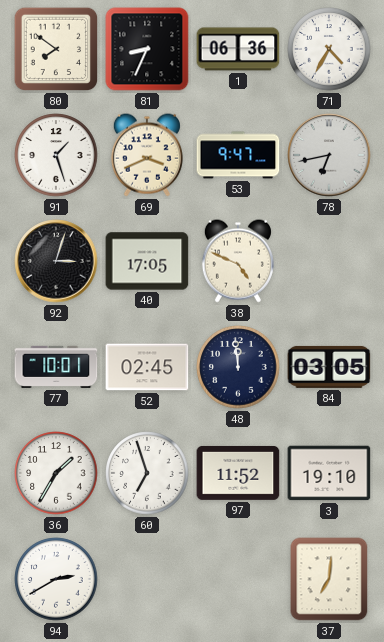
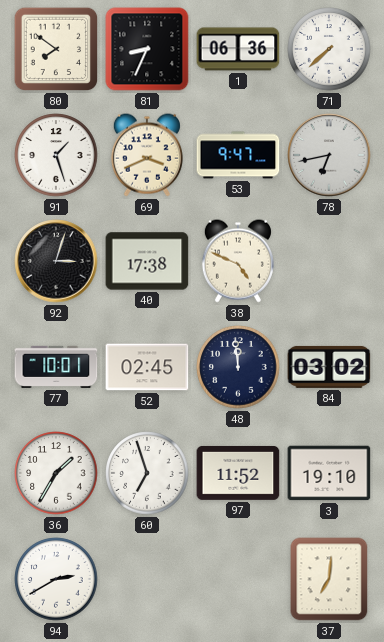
71: 4:35 -> 7:38 (329, 49)
40: 17:05 -> 17:38 (147, 261)
84: 03:05 -> 03:02 (329, 367)
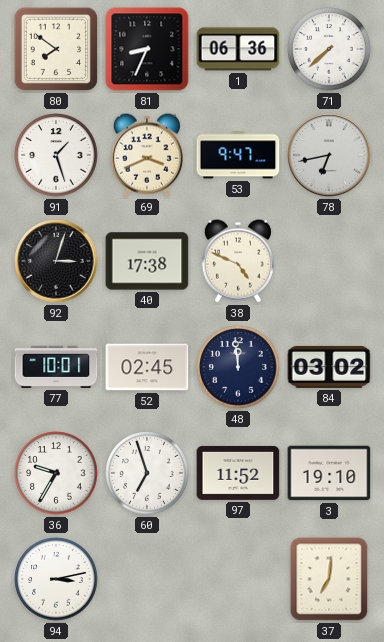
36: 1:35 -> 9:35 (56, 473)
94: 2:40 -> 3:13 (56, 579)
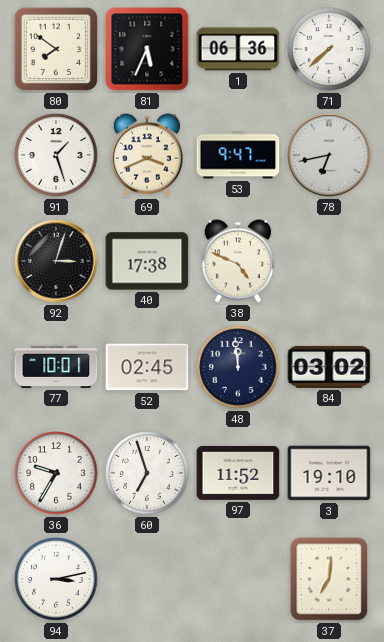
81: 8:34 -> 5:34 (147, 49)
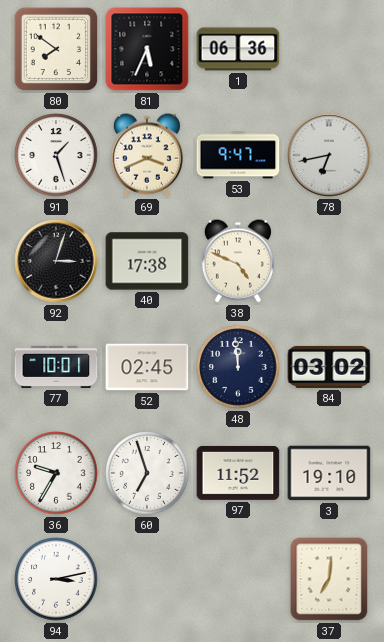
71: 7:38 -> none (329, 49)
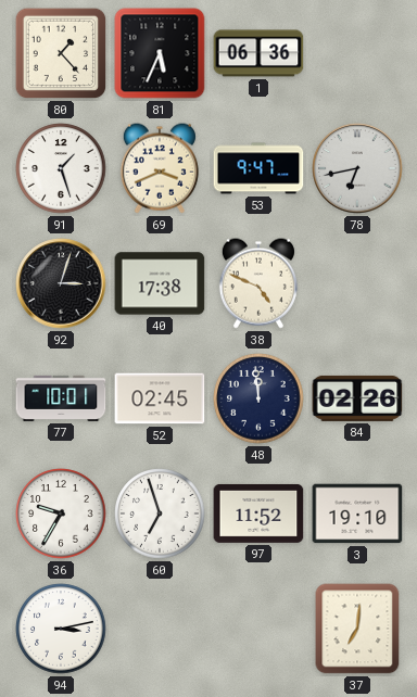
80: 7:51 -> 1:23 (61, 53)
84: 03:02 -> 02:26 (357, 398)
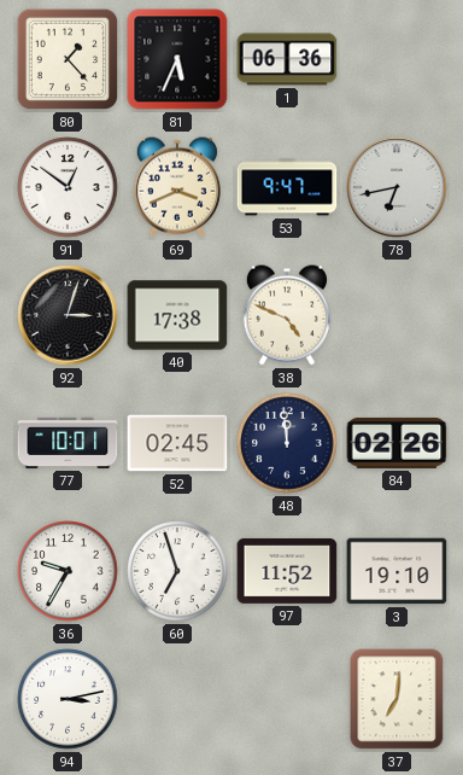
91: 1:27 -> 12:51 (68, 187)
